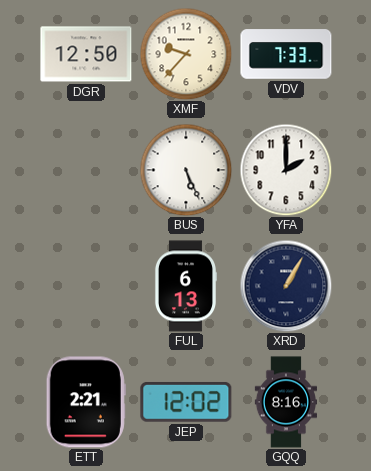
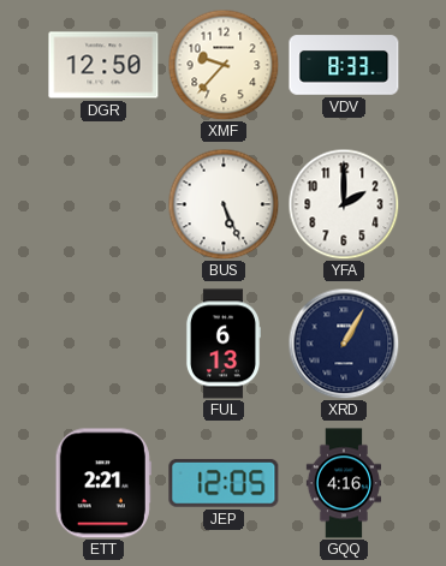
VDV: 7:33 -> 8:33 (344, 65)
JEP: 12:02 -> 12:05 (224, 483)
GQQ: 8:16 -> 4:16 (343, 483)
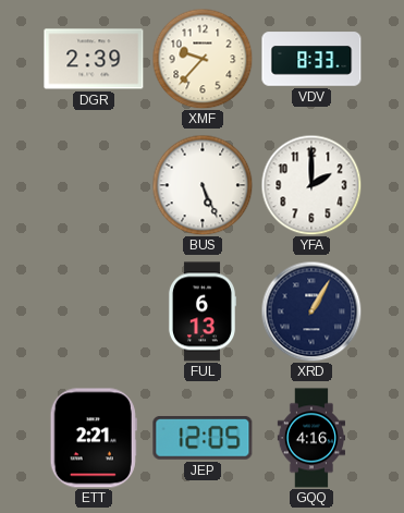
DGR: 12:50 -> 2:39 (94, 59)
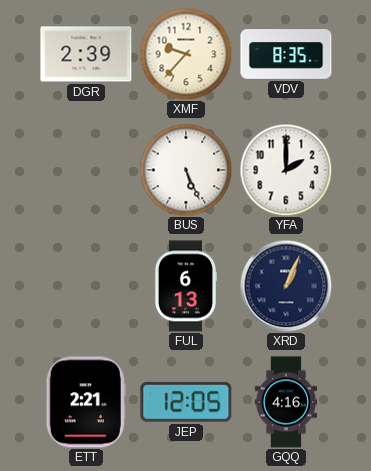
VDV: 8:33 -> 8:35 (286, 54)
XRD: 1:05 -> 1:04 (286, 286)
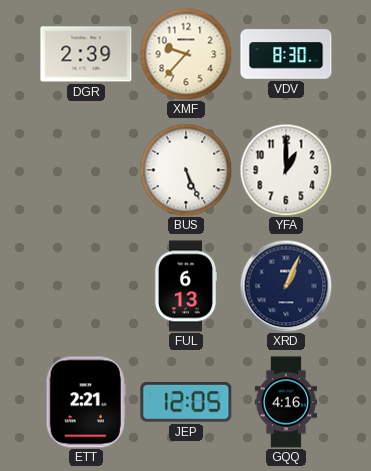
VDV: 8:35 -> 8:30 (286, 54)
YFA: 2:00 -> 1:00 (286, 170)
